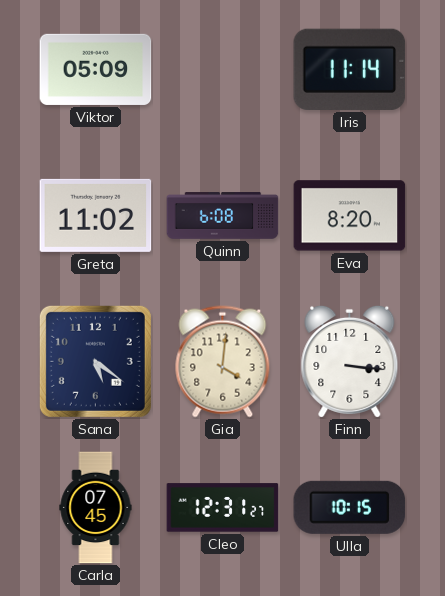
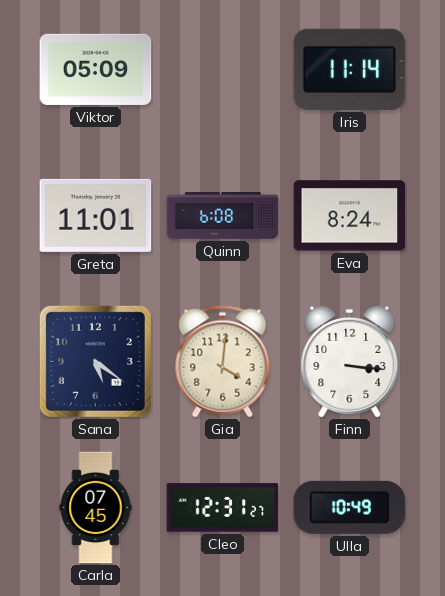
Greta: 11:02 -> 11:01 (96, 215)
Eva: 8:20 -> 8:24 (350, 216)
Ulla: 10:15 -> 10:49 (350, 507)
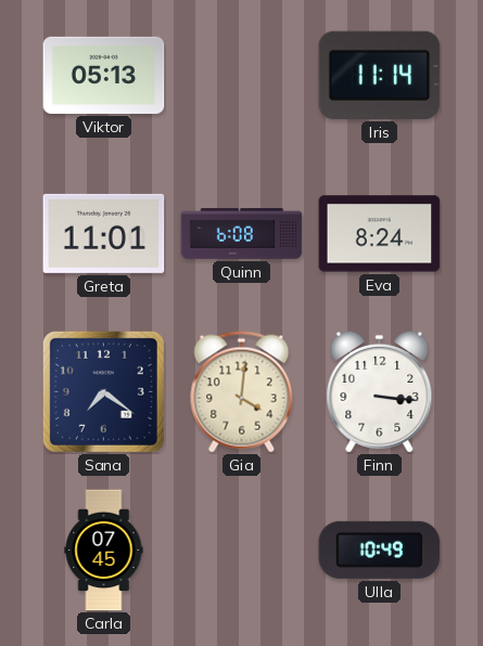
Viktor: 05:09 -> 05:13 (104, 75)
Sana: 5:21 -> 7:21 (103, 391)
Cleo: 12:31 -> none (223, 508)
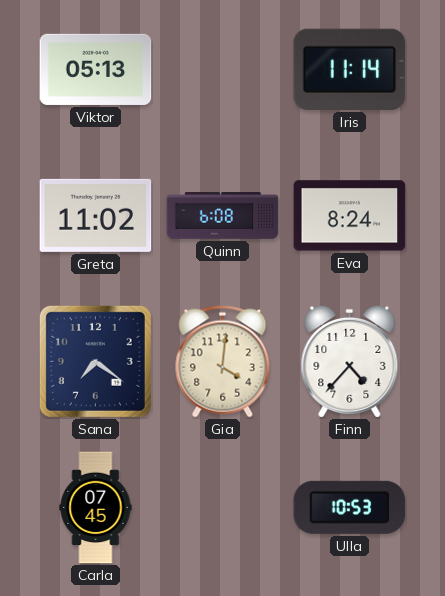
Greta: 11:01 -> 11:02 (96, 215)
Finn: 3:16 -> 4:37 (350, 361)
Ulla: 10:49 -> 10:53 (350, 507)
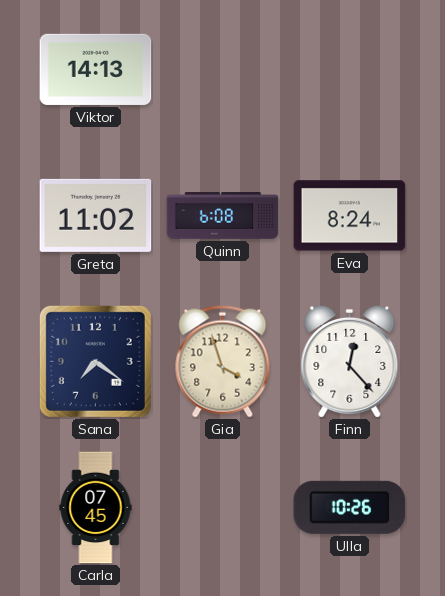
Viktor: 05:13 -> 14:13 (96, 69)
Iris: 11:14 -> none (350, 69)
Gia: 4:01 -> 3:57 (223, 362)
Finn: 4:37 -> 12:23 (350, 361)
Ulla: 10:53 -> 10:26 (350, 507)
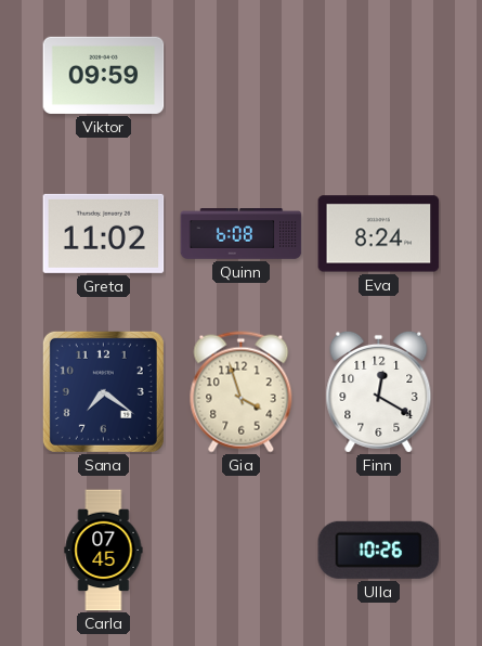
Viktor: 14:13 -> 09:59 (104, 75)
Finn: 12:23 -> 12:20 (379, 391)
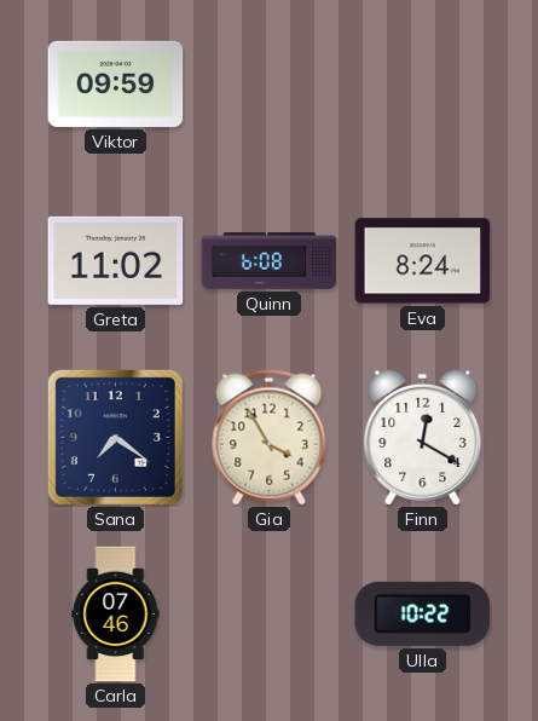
Gia: 3:57 -> 3:55 (270, 438)
Carla: 07:45 -> 07:46 (116, 615)
Ulla: 10:26 -> 10:22 (423, 613)
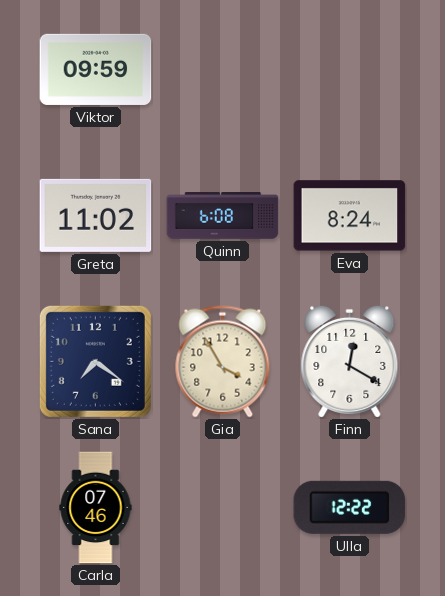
Ulla: 10:22 -> 12:22 (350, 507)
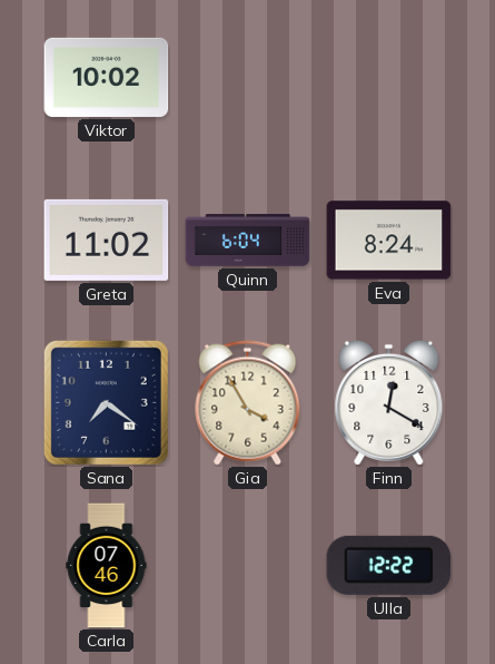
Viktor: 09:59 -> 10:02 (107, 77)
Quinn: 6:08 -> 6:04 (248, 241)
